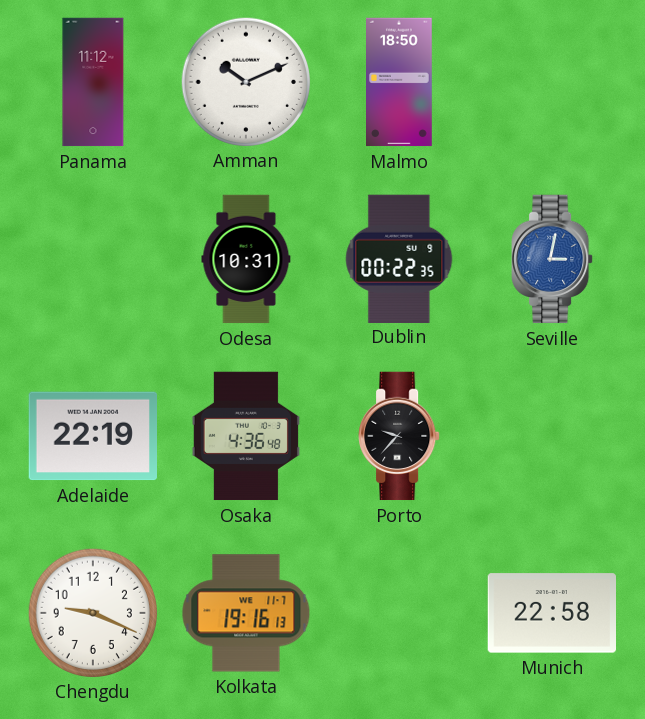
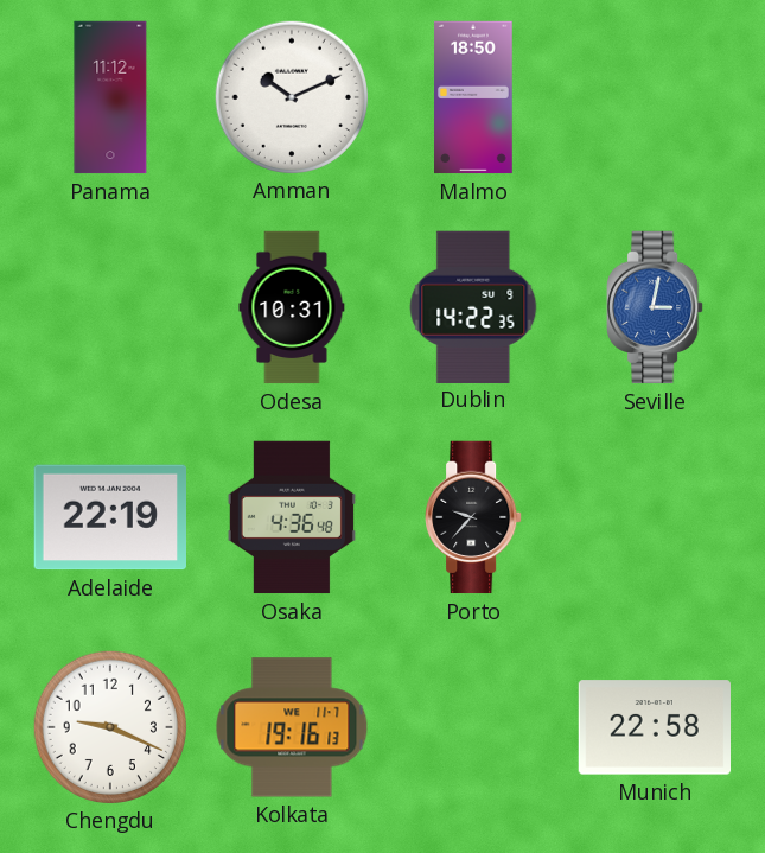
Dublin: 00:22 -> 14:22 (473, 306)
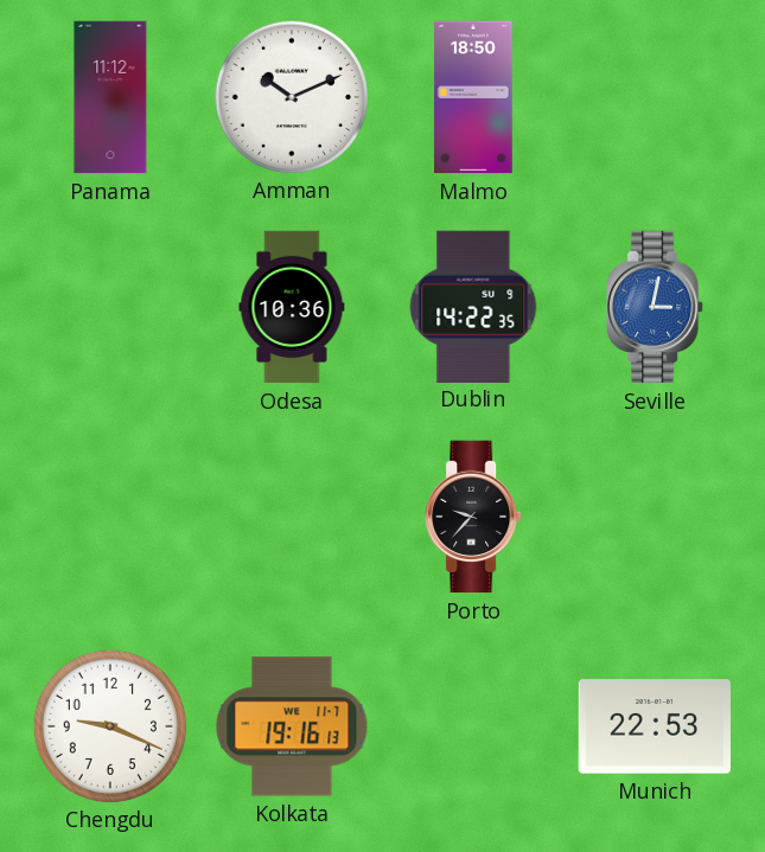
Odesa: 10:31 -> 10:36 (292, 307)
Adelaide: 22:19 -> none (109, 517)
Osaka: 4:36 -> none (292, 517)
Munich: 22:58 -> 22:53 (654, 726)
